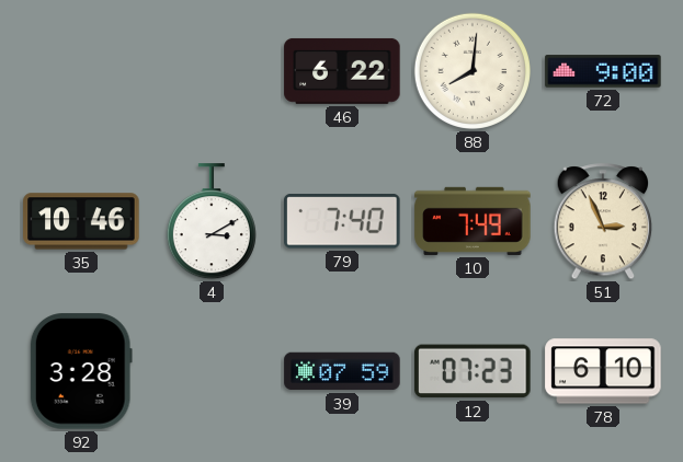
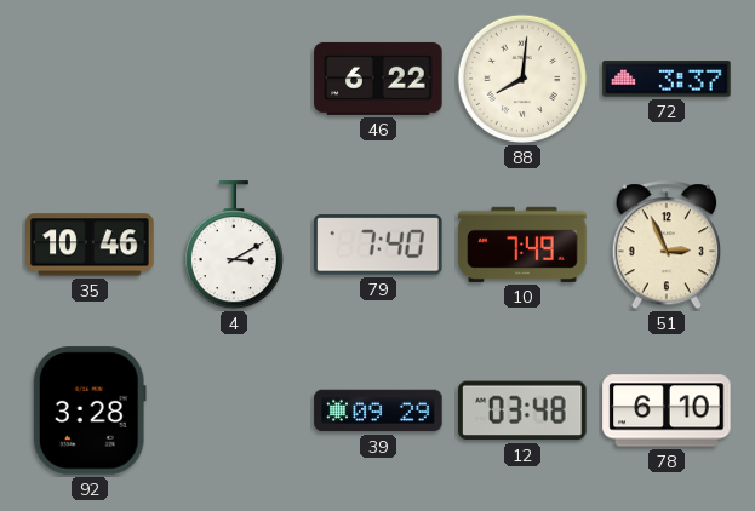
72: 9:00 -> 3:37 (667, 79)
39: 07:59 -> 09:29 (378, 410)
12: 07:23 -> 03:48 (522, 410)
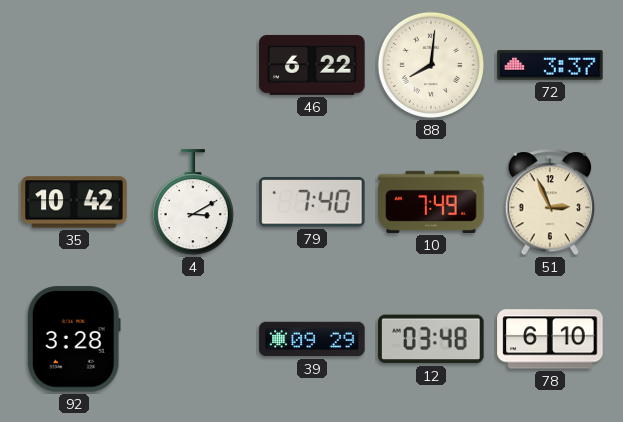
35: 10:46 -> 10:42 (74, 202)
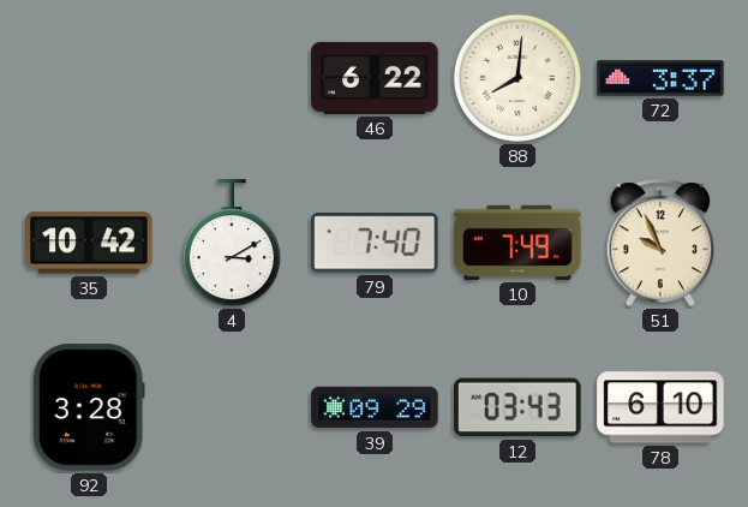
51: 2:56 -> 9:56 (660, 244)
12: 03:48 -> 03:43 (517, 407)
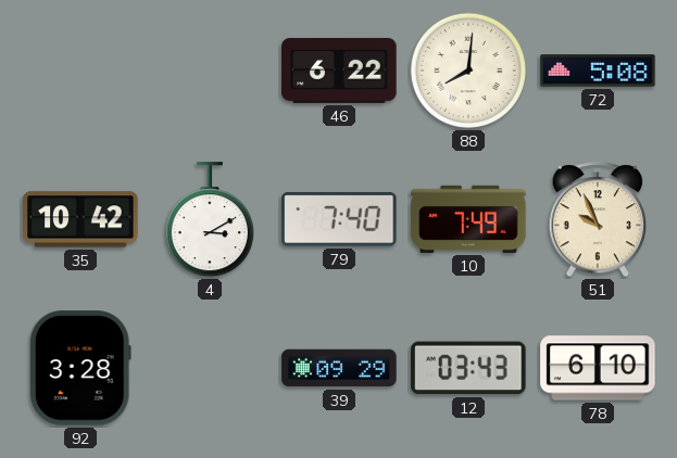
72: 3:37 -> 5:08 (598, 71)
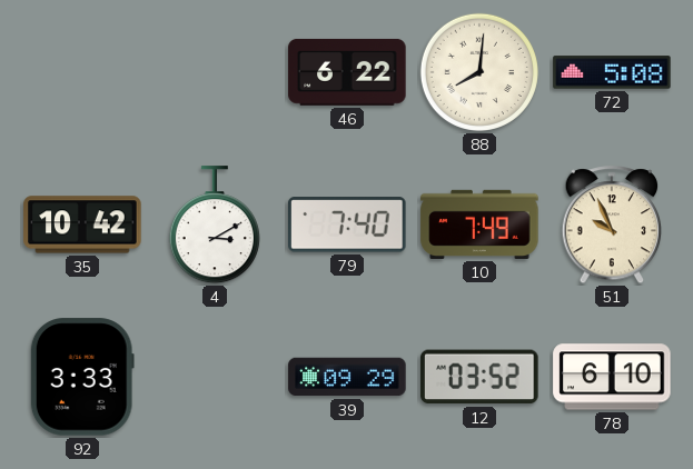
92: 3:28 -> 3:33 (82, 377)
12: 03:43 -> 03:52 (479, 377)
